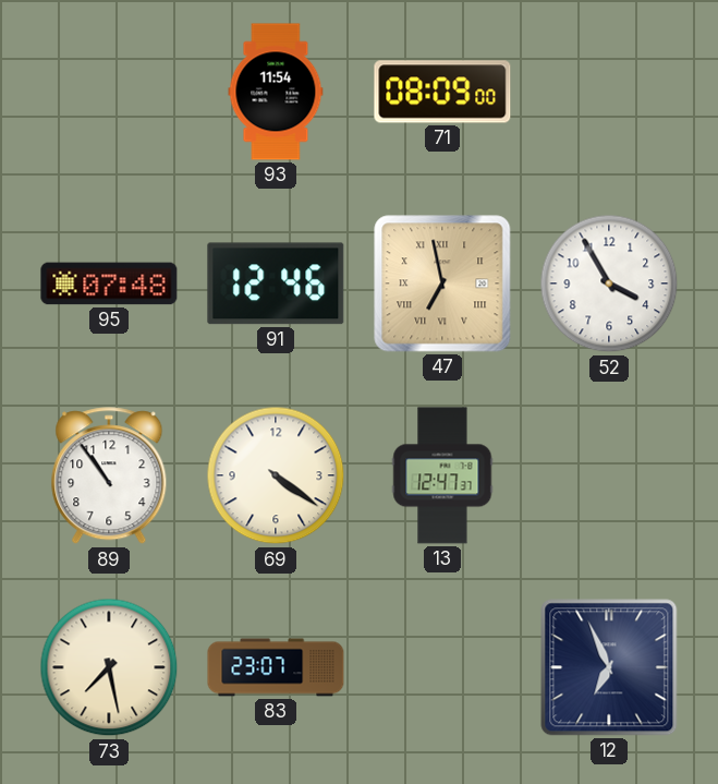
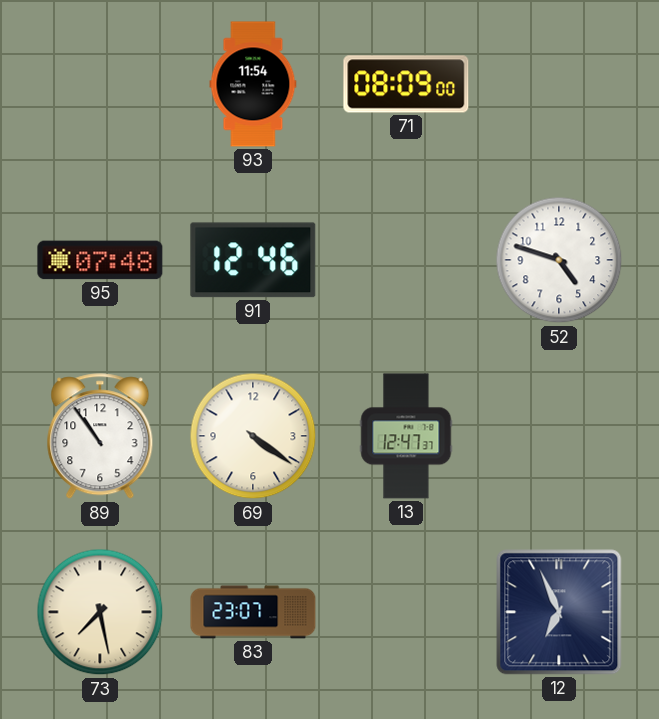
47: 6:58 -> none (442, 284)
52: 3:55 -> 4:48 (559, 260)
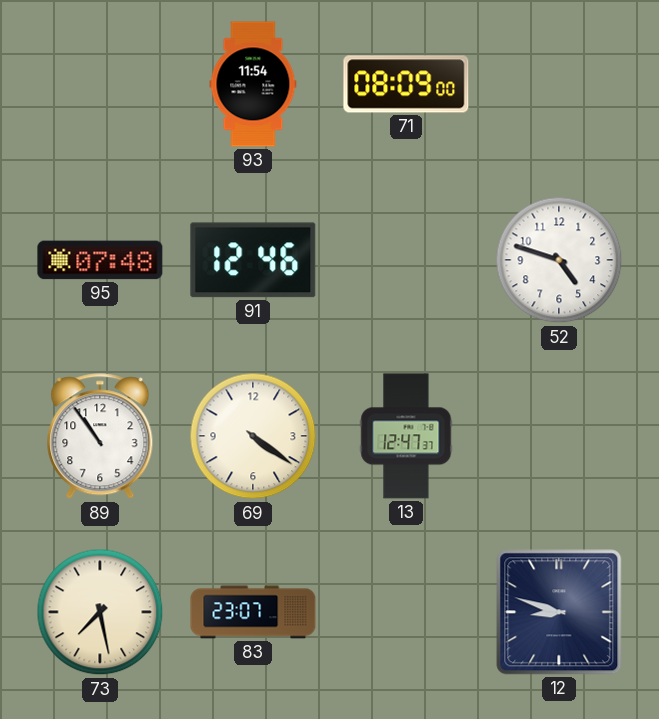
12: 6:56 -> 8:48 (559, 612)
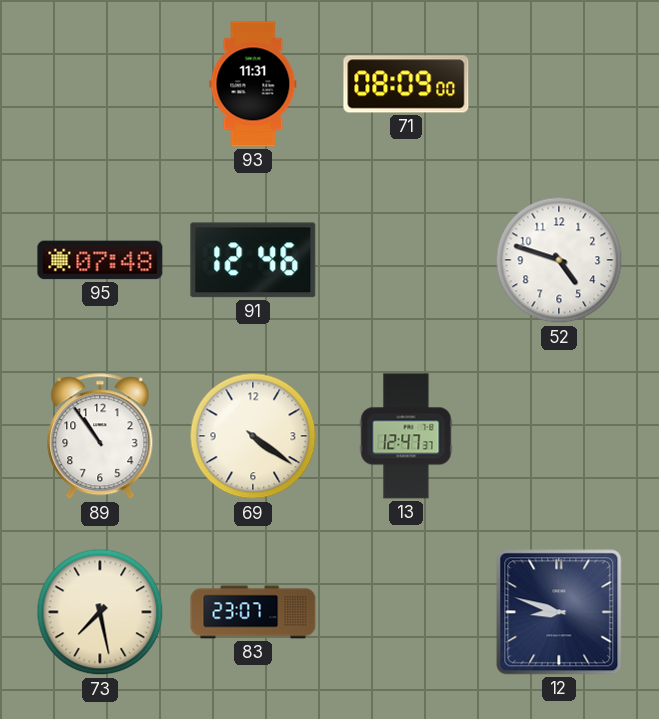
93: 11:54 -> 11:31 (253, 84)
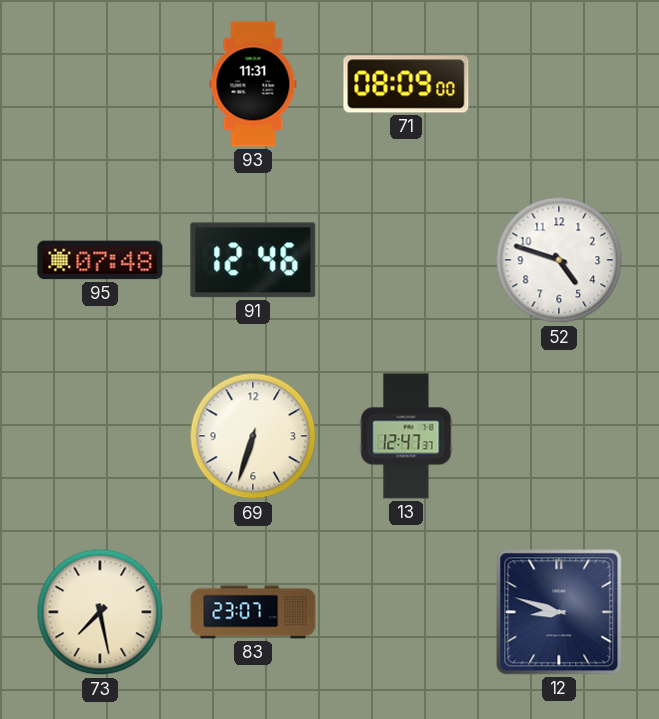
89: 10:54 -> none (100, 437)
69: 4:21 -> 6:33 (253, 436)
